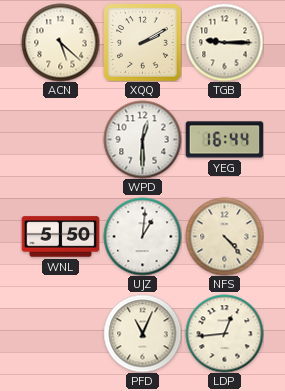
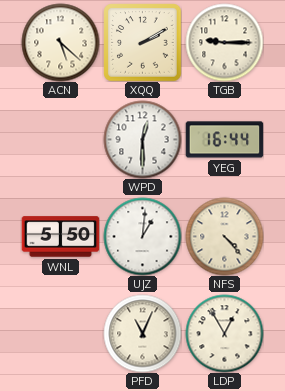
LDP: 12:44 -> 12:55 (224, 333)
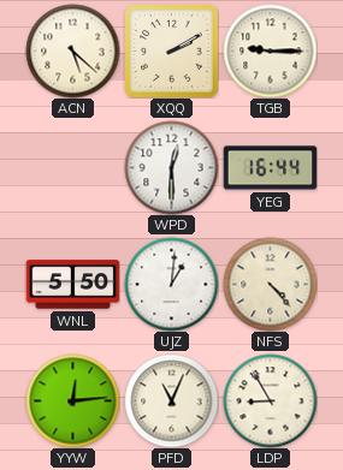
YYW: none -> 12:14 (72, 400)
LDP: 12:55 -> 8:55 (270, 400)
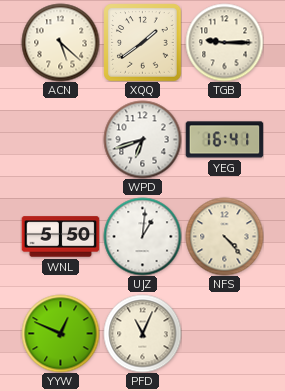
XQQ: 2:10 -> 1:39 (142, 42)
WPD: 12:30 -> 6:42 (142, 139)
YEG: 16:44 -> 16:41 (224, 140)
YYW: 12:14 -> 12:49 (60, 333)
LDP: 8:55 -> none (270, 400)
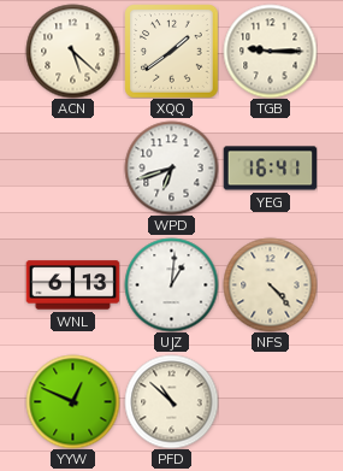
WNL: 5:50 -> 6:13 (72, 285)
PFD: 11:04 -> 10:52 (171, 401)
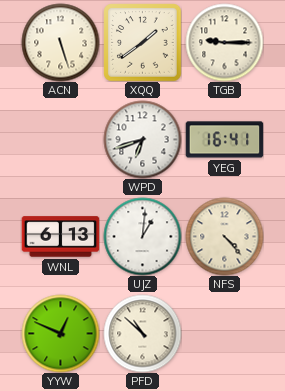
ACN: 5:22 -> 5:27 (60, 42)
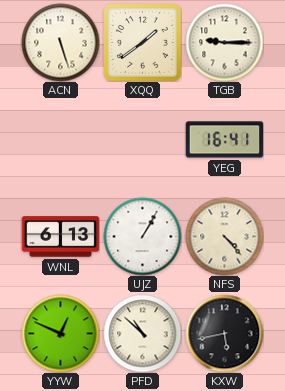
WPD: 6:42 -> none (142, 139)
UJZ: 1:01 -> 1:05 (142, 236)
KXW: none -> 5:43 (224, 333)
